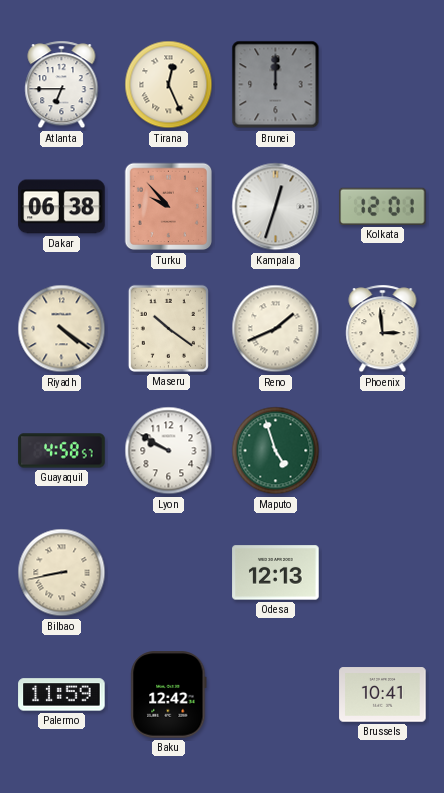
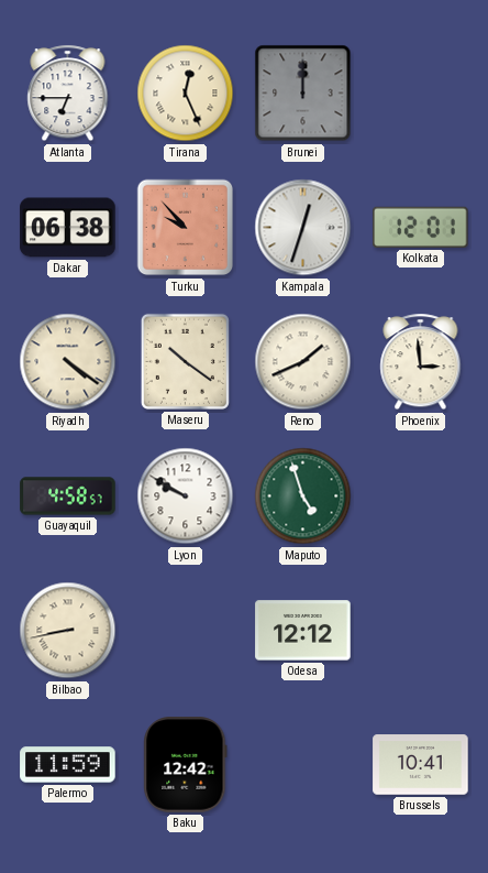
Odesa: 12:13 -> 12:12 (303, 631)
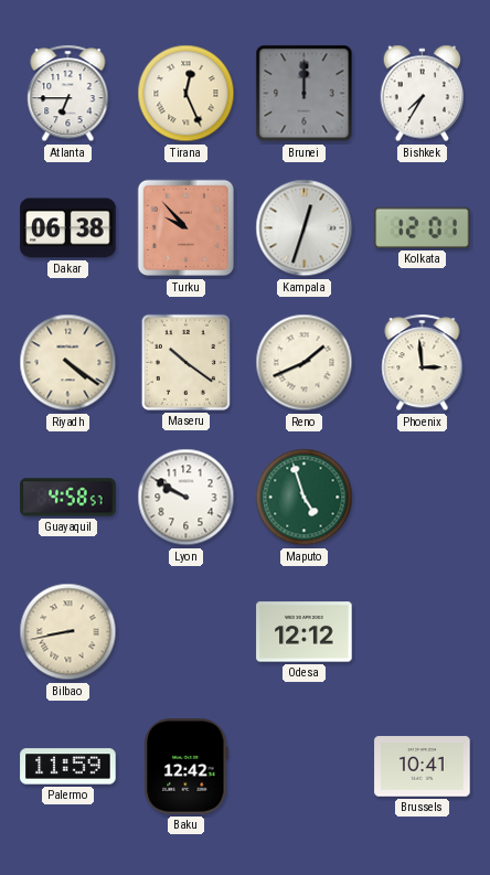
Bishkek: none -> 7:35 (423, 94)
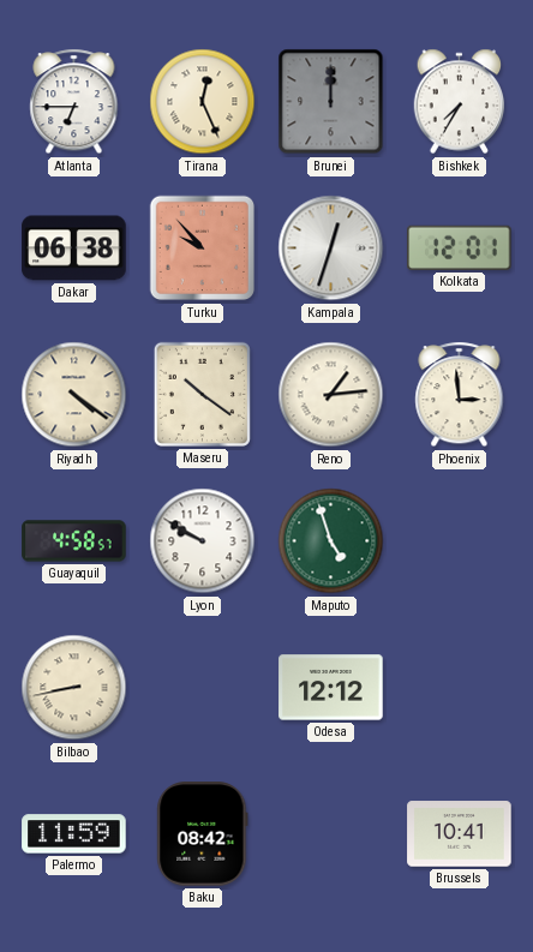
Reno: 1:41 -> 1:14 (331, 395)
Baku: 12:42 -> 08:42 (203, 834)
